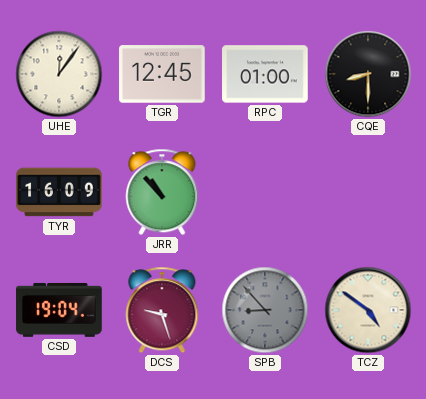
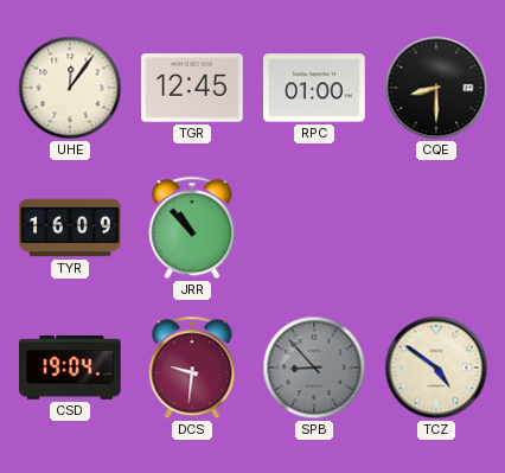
DCS: 9:27 -> 9:31 (192, 367)
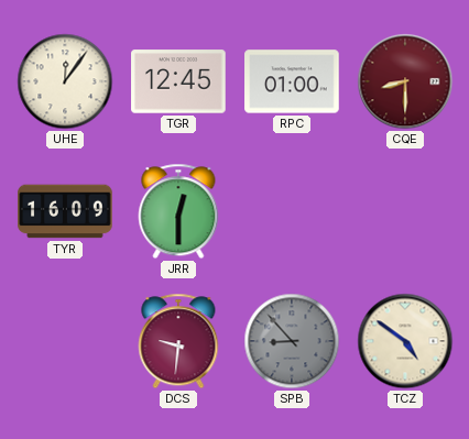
CQE dial: black -> burgundy (405, 81)
JRR: 10:53 -> 12:30 (178, 211)
CSD: 19:04 -> none (70, 367)
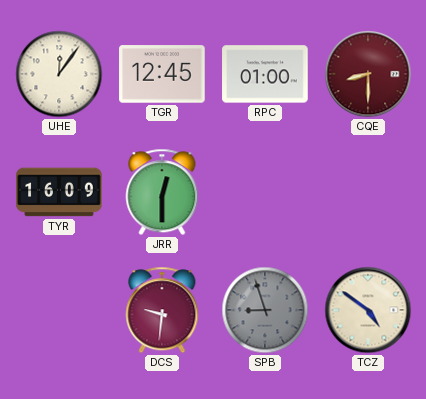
SPB: 8:53 -> 8:57 (265, 310)
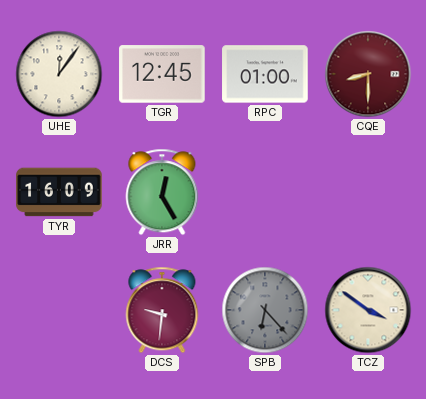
JRR: 12:30 -> 12:25 (162, 192)
SPB: 8:57 -> 6:23 (265, 310)
TCZ: 4:51 -> 3:51 (368, 310)
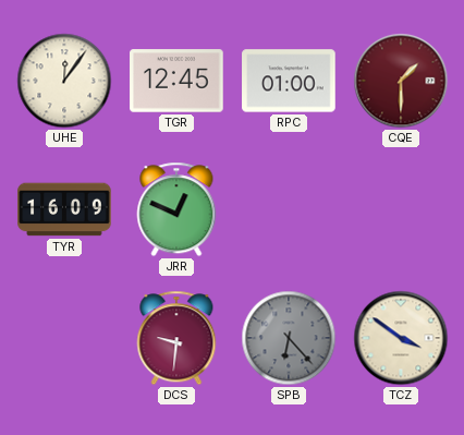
CQE: 8:30 -> 1:30 (401, 81)
JRR: 12:25 -> 12:49 (176, 209)
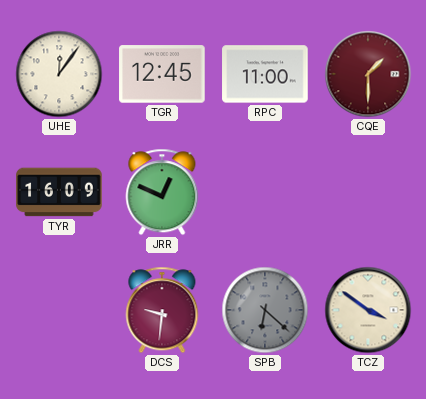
RPC: 01:00 -> 11:00 (265, 74)
SPB: 6:23 -> 6:22 (265, 310)
